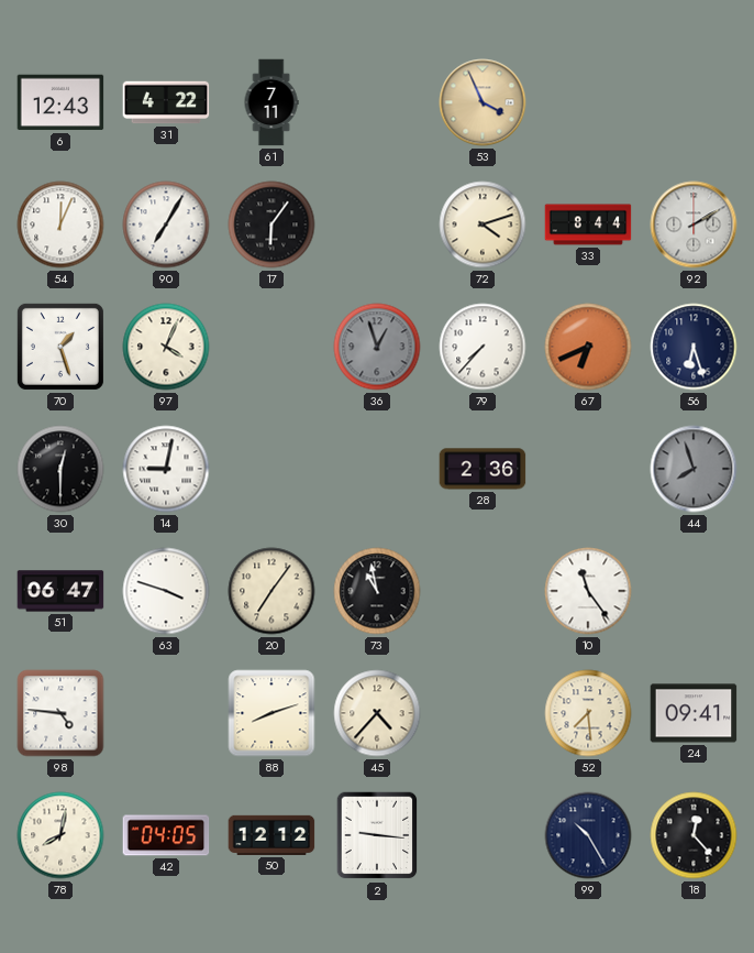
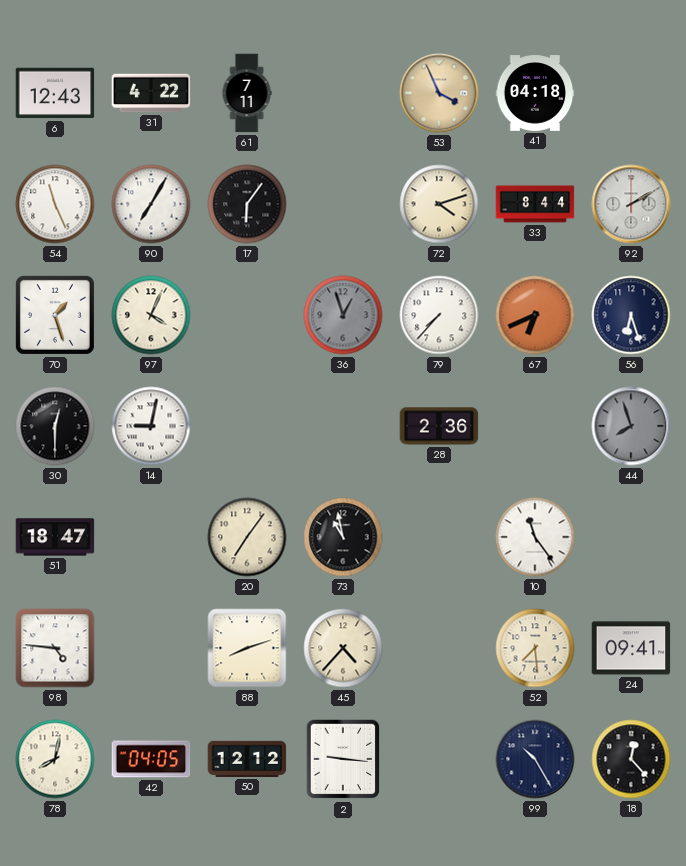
41: none -> 04:18 (535, 93)
54: 12:04 -> 11:26 (55, 204)
51: 06:47 -> 18:47 (55, 537)
63: 3:48 -> none (166, 591)
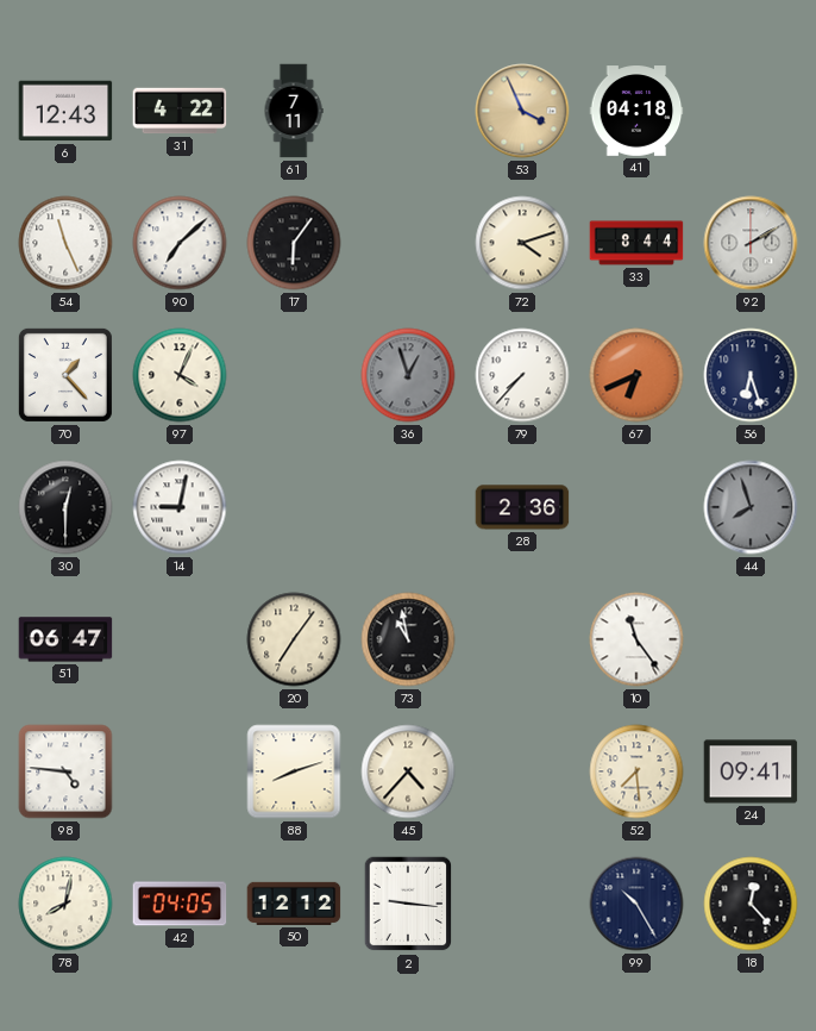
90: 7:05 -> 7:08 (180, 243)
70: 1:27 -> 1:23 (65, 375)
51: 18:47 -> 06:47 (65, 639)
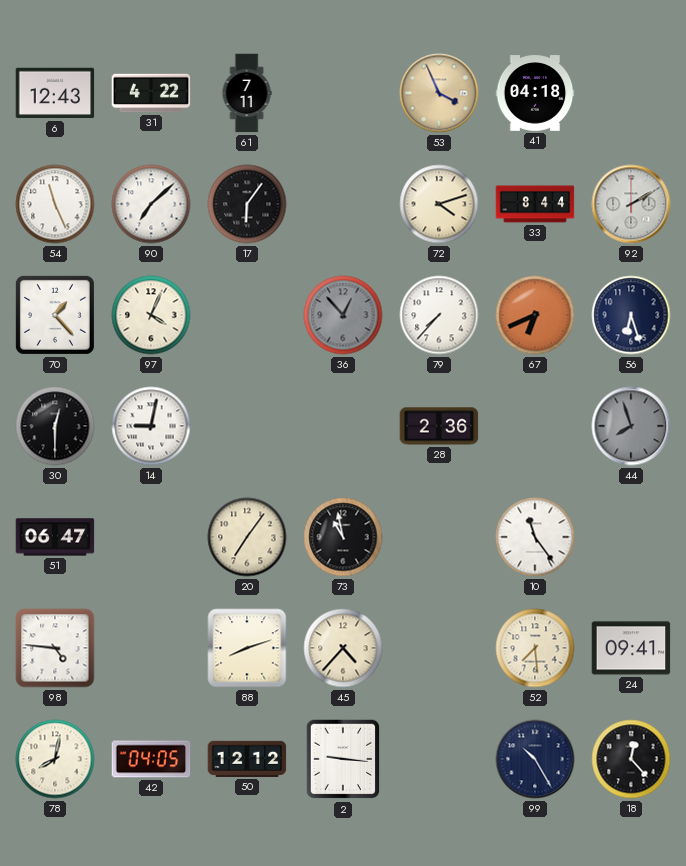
36: 12:57 -> 12:53 (343, 315)
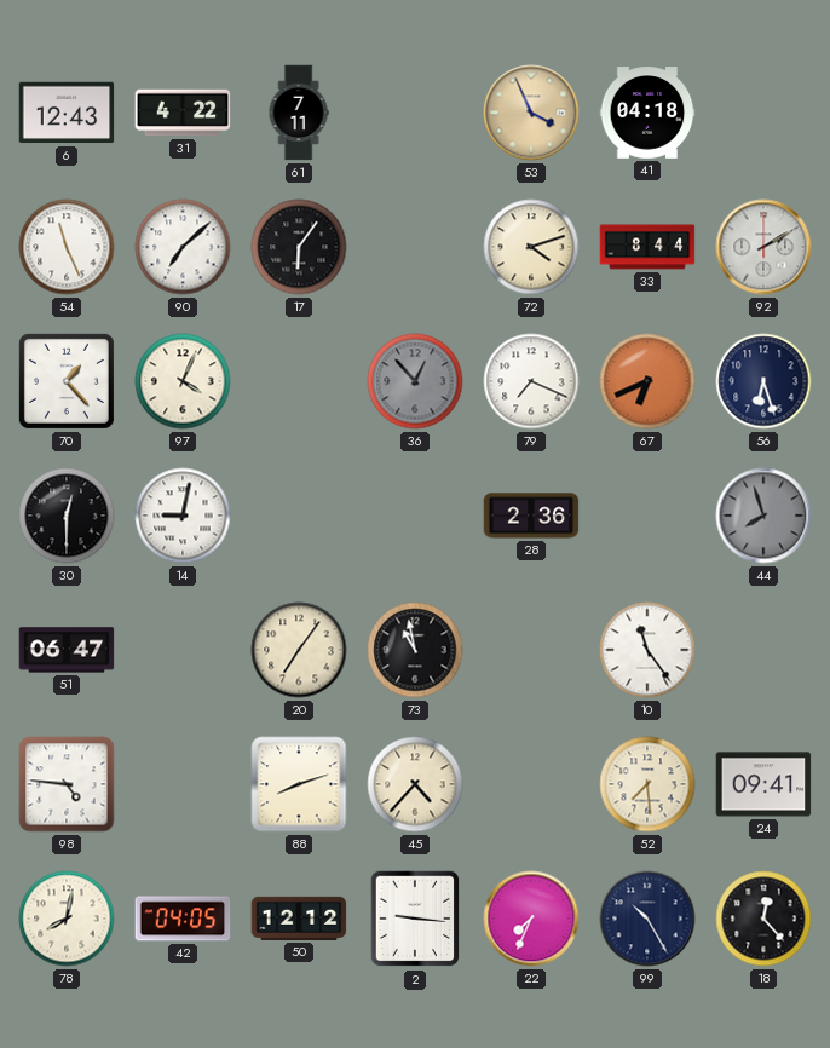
79: 7:37 -> 7:19 (531, 381)
22: none -> 7:34 (531, 919)
